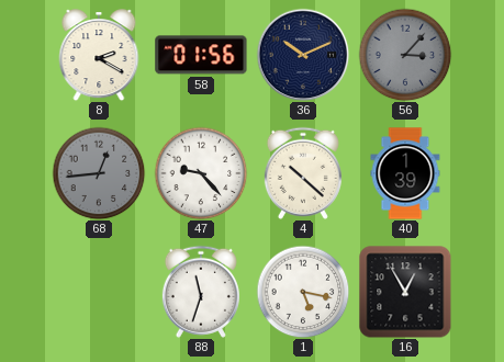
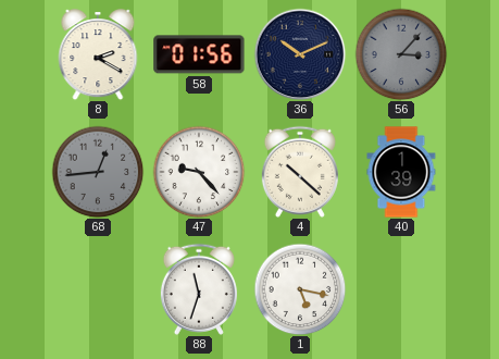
16: 12:55 -> none (405, 292)
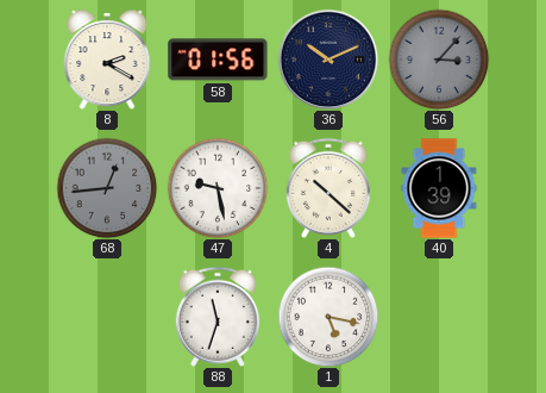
47: 9:23 -> 9:28 (218, 188)
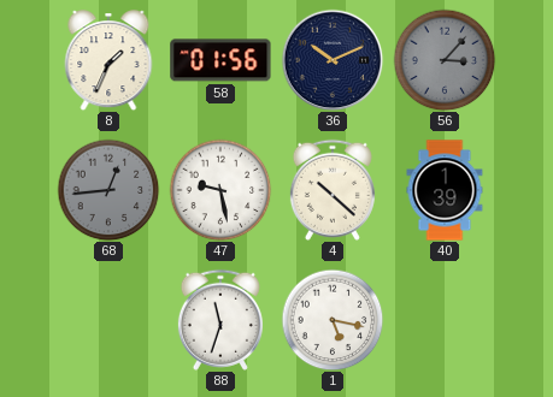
8: 2:20 -> 1:34 (108, 60)
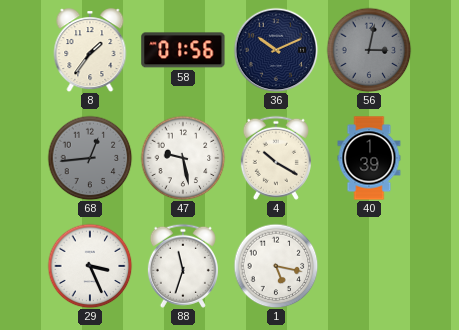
8: 1:34 -> 1:36 (90, 50)
56: 3:07 -> 3:02 (369, 50)
4: 10:22 -> 10:20 (276, 158)
29: none -> 3:26 (90, 266)
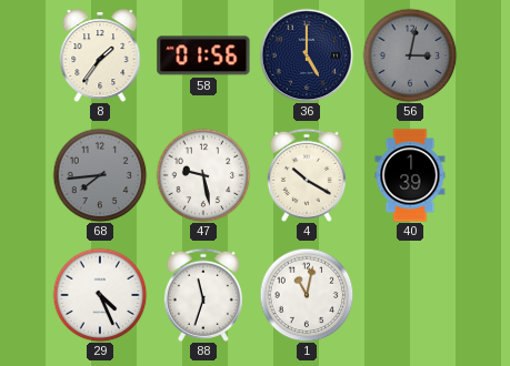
36: 10:11 -> 5:00 (307, 55)
68: 12:44 -> 7:44 (100, 175)
29: 3:26 -> 4:26 (100, 295)
1: 5:17 -> 11:02 (307, 295)
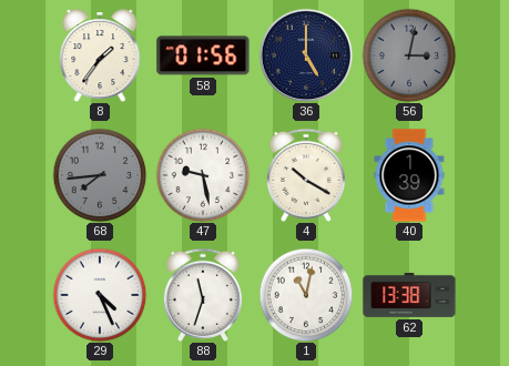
62: none -> 13:38 (409, 295)
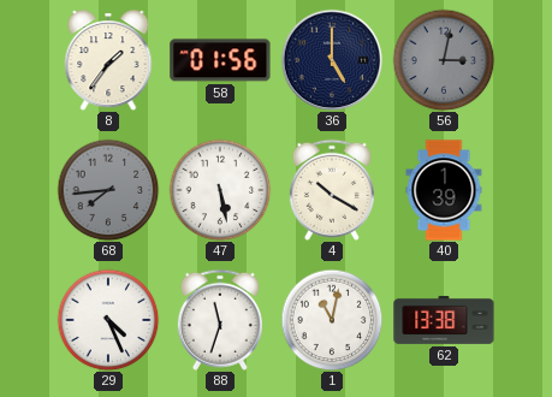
47: 9:28 -> 5:28 (220, 190)
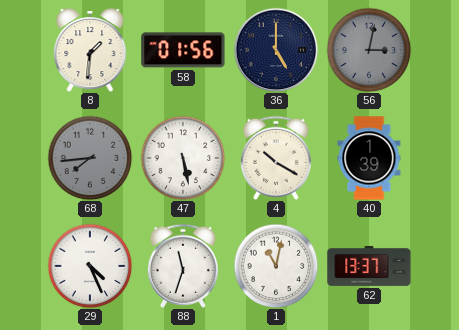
8: 1:36 -> 1:31 (90, 50)
62: 13:38 -> 13:37 (369, 266)
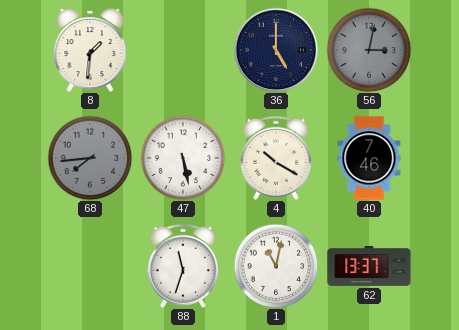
58: 01:56 -> none (183, 50)
40: 1:39 -> 7:46 (369, 158)
29: 4:26 -> none (90, 266)
